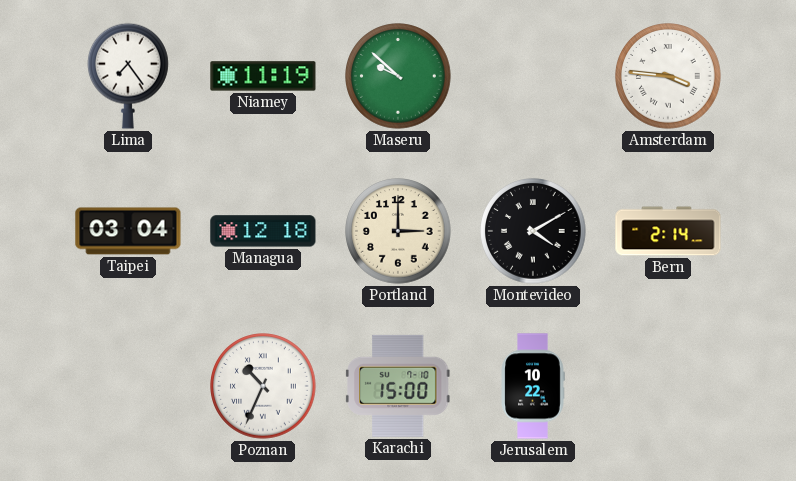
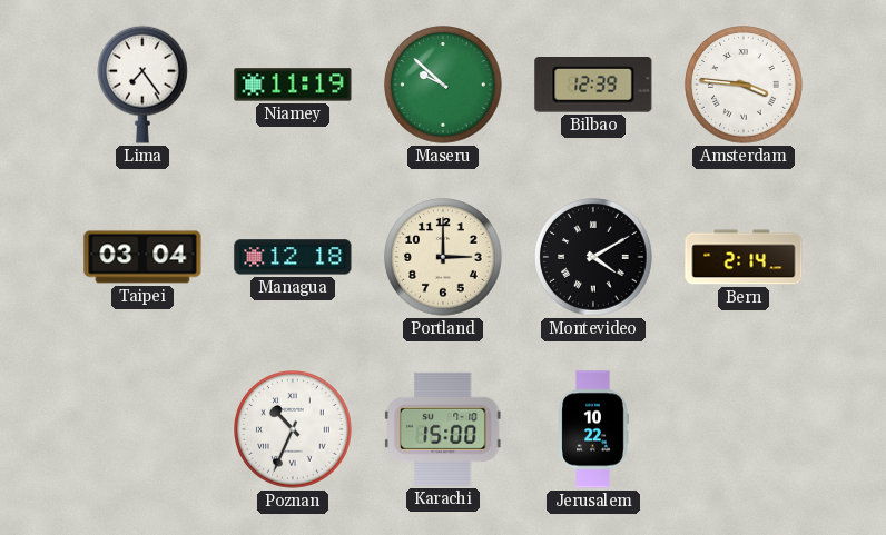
Bilbao: none -> 12:39 (593, 86)
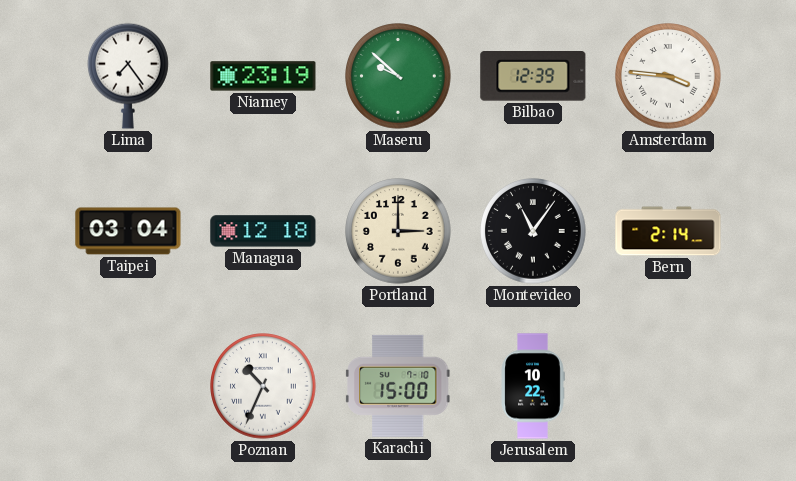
Niamey: 11:19 -> 23:19 (263, 76)
Montevideo: 4:10 -> 11:06 (533, 231)
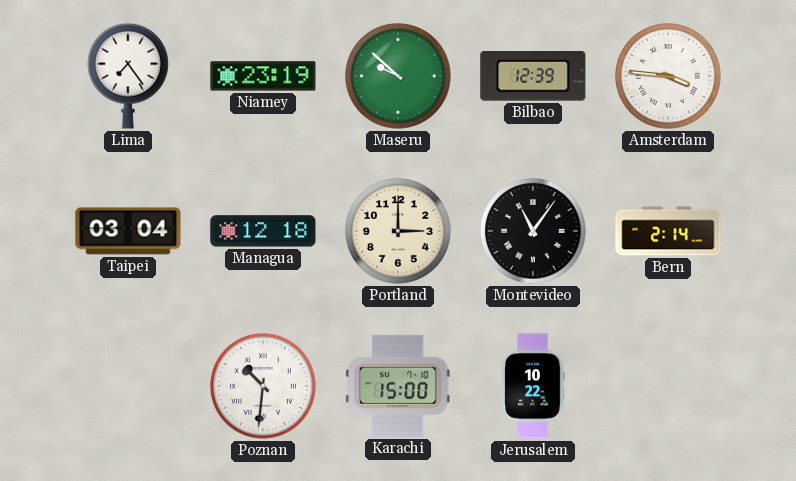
Poznan: 10:34 -> 10:31 (263, 386)
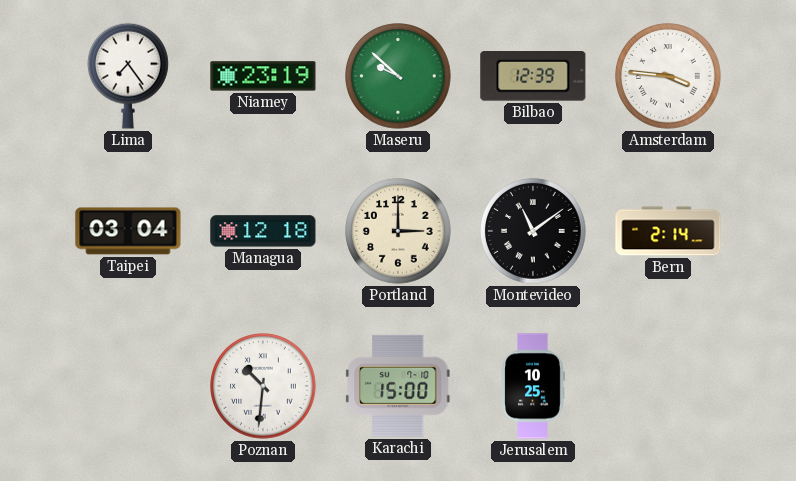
Montevideo: 11:06 -> 11:09 (533, 231)
Jerusalem: 10:22 -> 10:25 (533, 386)
